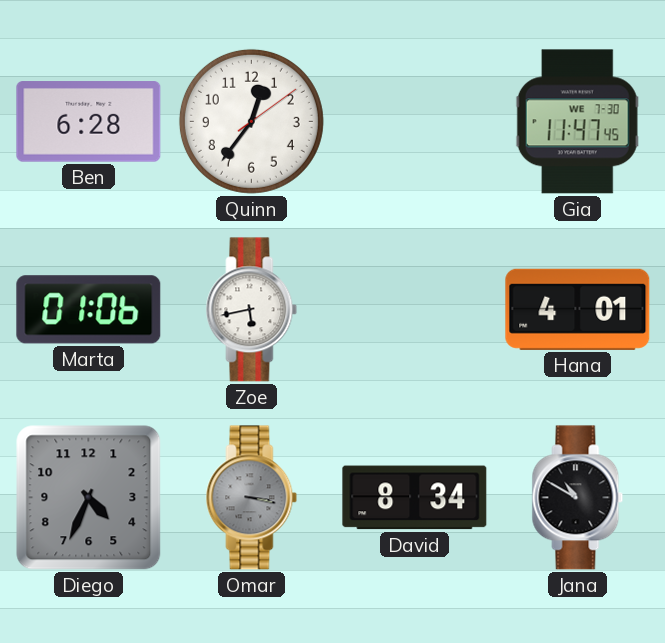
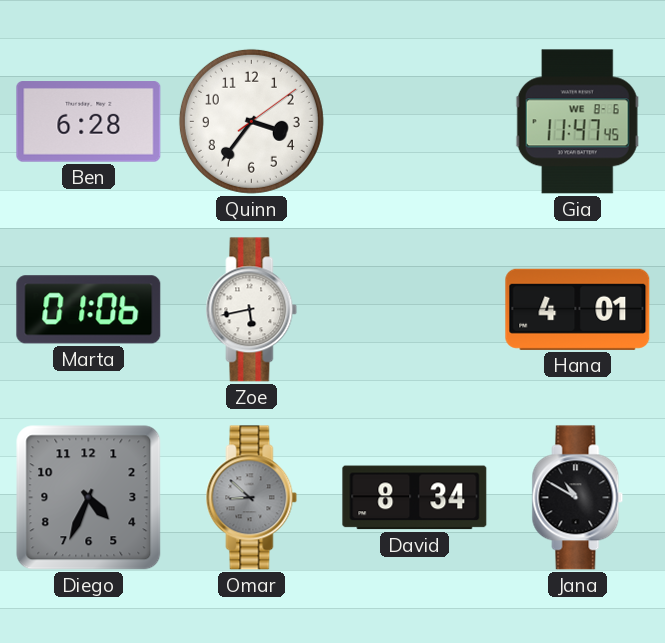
Quinn: 12:36 -> 3:36 (251, 121)
Gia date: WE 7-30 -> WE 8-6 (577, 122)
Omar: 3:17 -> 8:52 (252, 498)
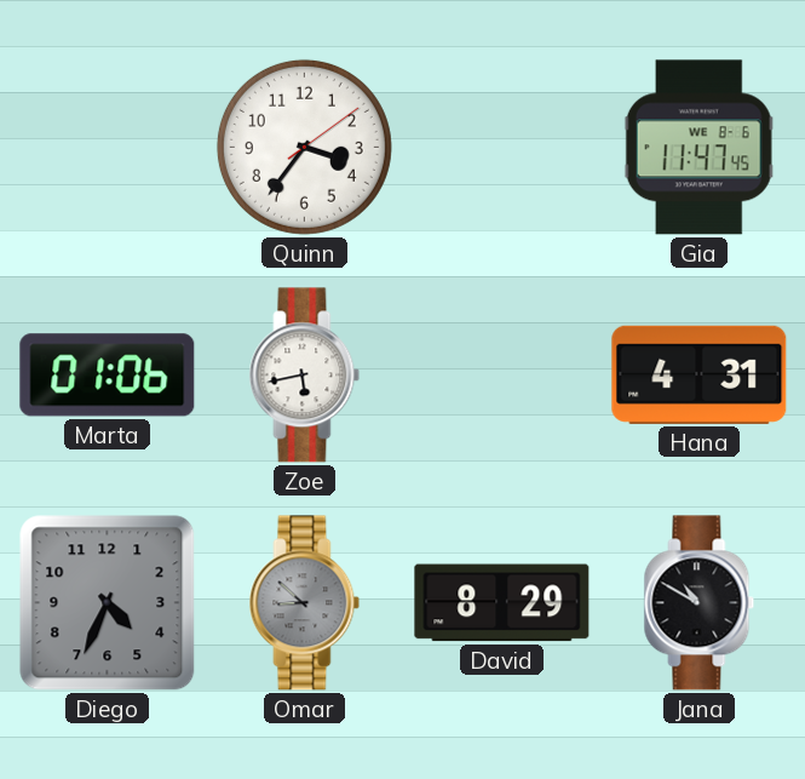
Ben: 6:28 -> none (89, 122)
Hana: 4:01 -> 4:31 (700, 374)
David: 8:34 -> 8:29 (502, 603)
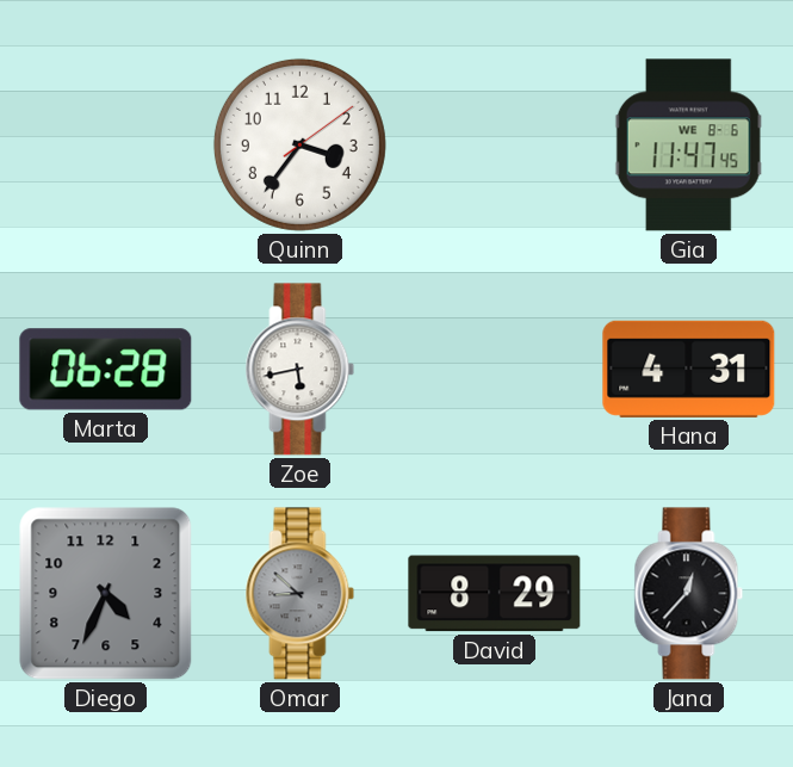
Marta: 01:06 -> 06:28 (106, 370)
Jana: 10:50 -> 12:37 (689, 594)
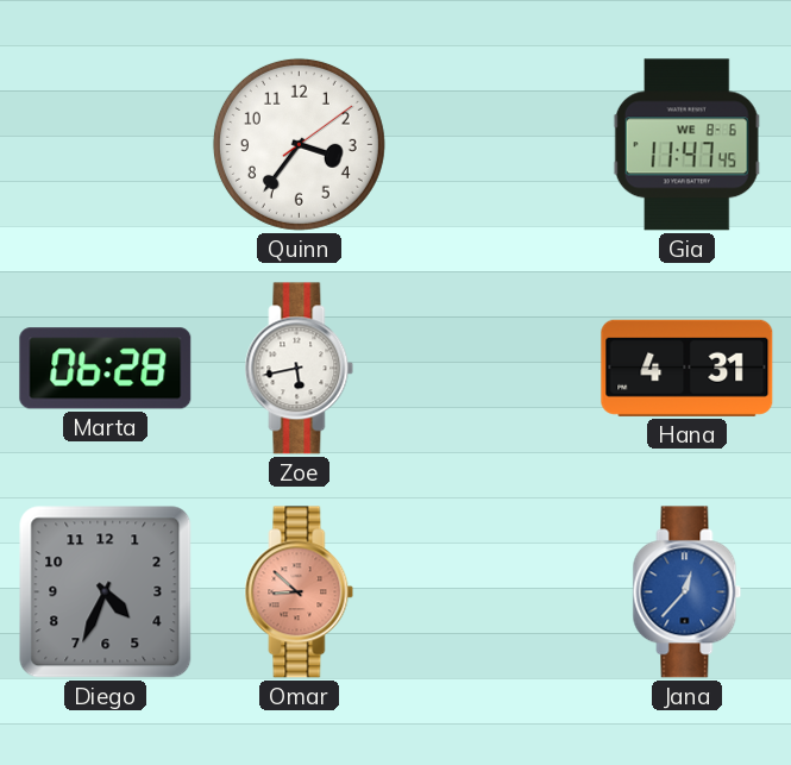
Omar dial: grey -> salmon (300, 592)
David: 8:29 -> none (495, 594)
Jana dial: black -> blue (688, 592)
